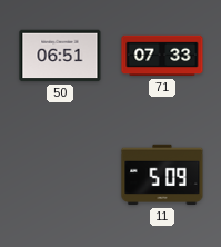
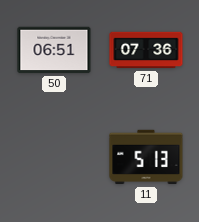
71: 07:33 -> 07:36 (146, 50)
11: 5:09 -> 5:13 (146, 157)
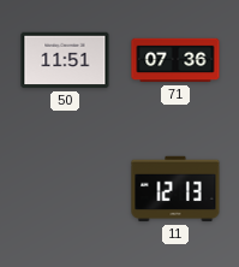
50: 06:51 -> 11:51 (65, 60)
11: 5:13 -> 12:13 (175, 189)
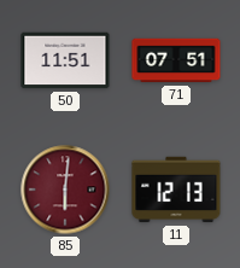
71: 07:36 -> 07:51 (176, 60)
85: none -> 6:01 (65, 190)
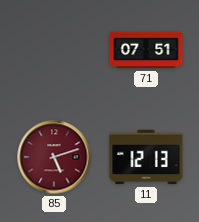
50: 11:51 -> none (65, 60)
85: 6:01 -> 5:12 (54, 157)
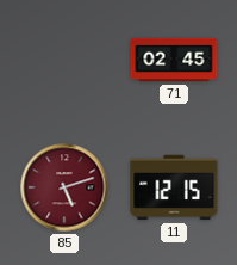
71: 07:51 -> 02:45 (174, 60)
11: 12:13 -> 12:15 (174, 187)
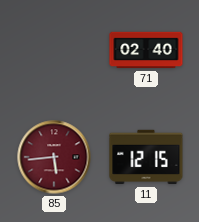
71: 02:45 -> 02:40 (146, 50)
85: 5:12 -> 5:44 (54, 157)
